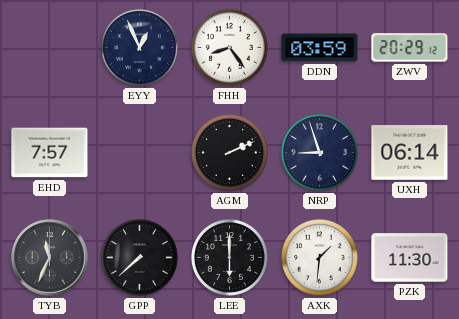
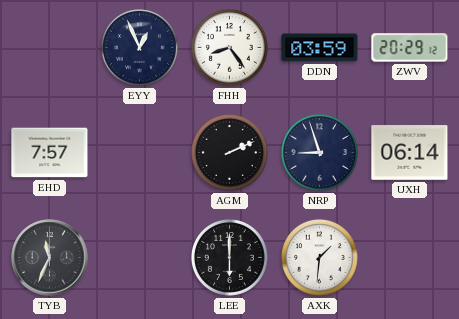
GPP: 7:38 -> none (139, 257)
PZK: 11:30 -> none (410, 258)
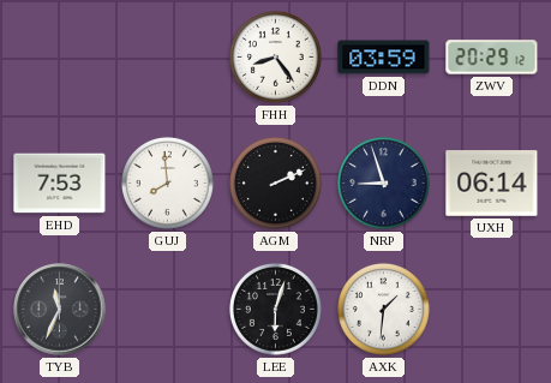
EYY: 12:56 -> none (139, 47)
EHD: 7:57 -> 7:53 (60, 184)
GUJ: none -> 7:59 (167, 182)
LEE: 6:00 -> 6:03 (275, 309)
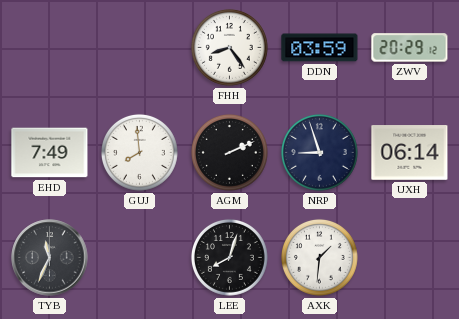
EHD: 7:53 -> 7:49 (50, 153)
LEE: 6:03 -> 8:03 (229, 257)
